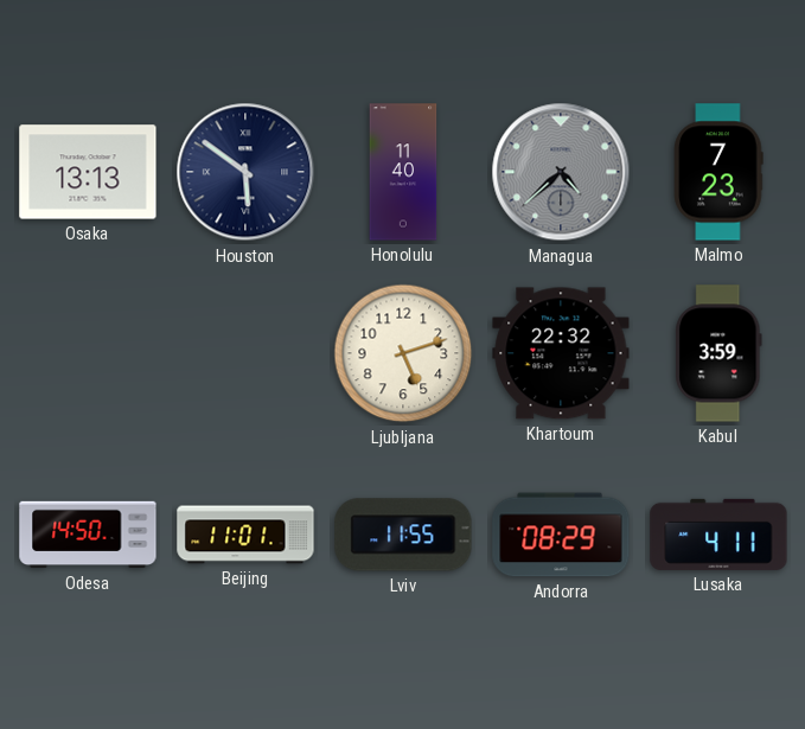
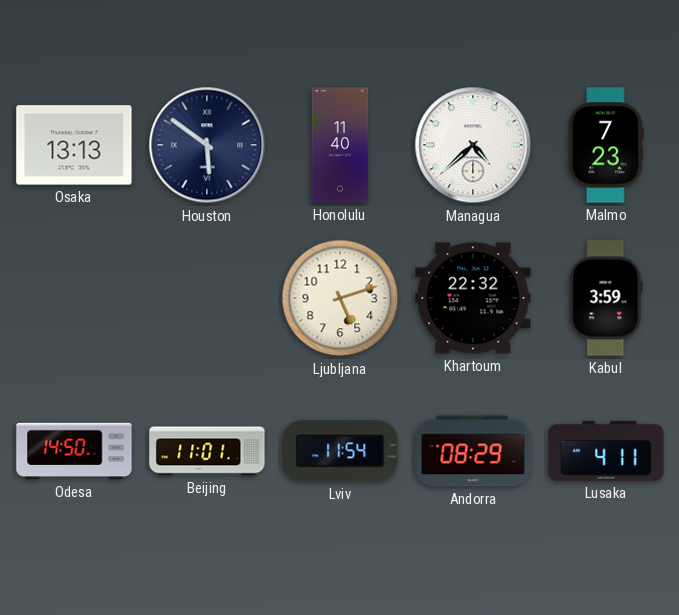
Managua dial: grey -> white (473, 145)
Lviv: 11:55 -> 11:54 (340, 451)
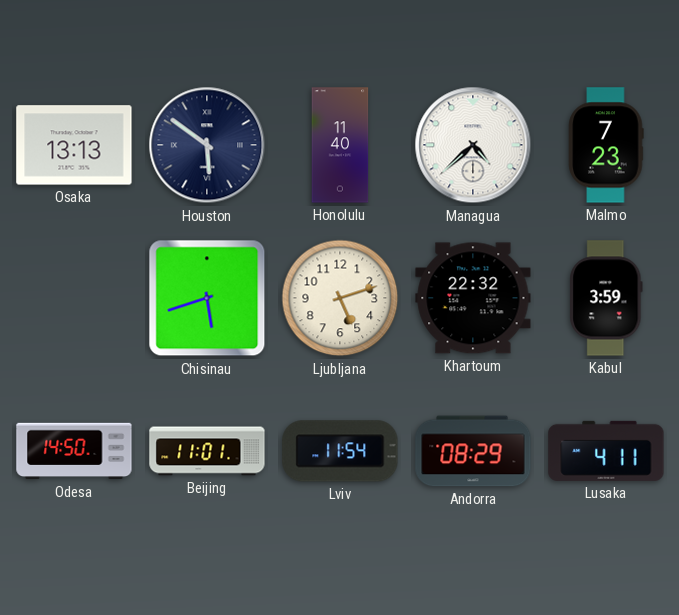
Chisinau: none -> 5:42 (207, 298)
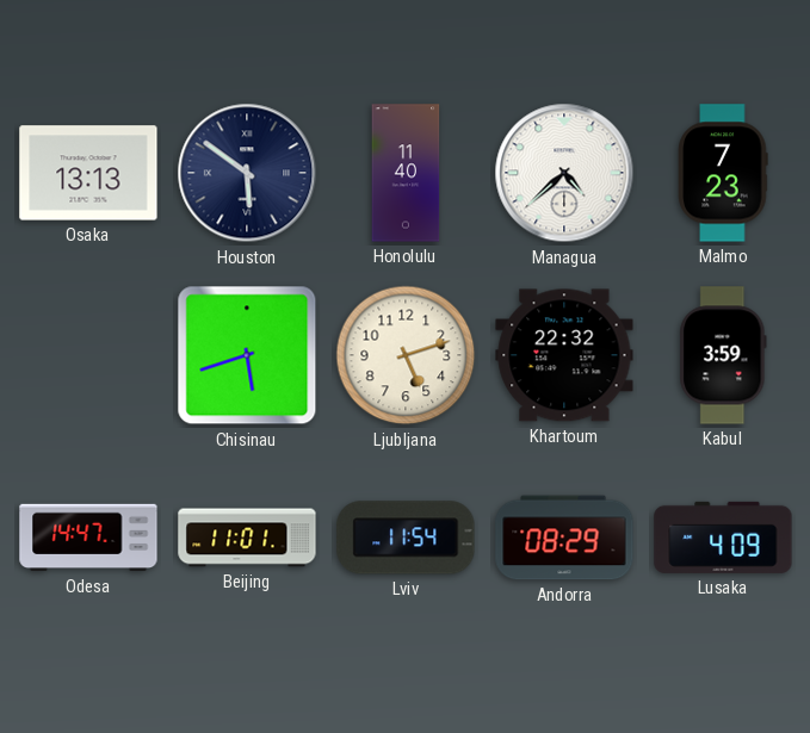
Odesa: 14:50 -> 14:47 (88, 538)
Lusaka: 4:11 -> 4:09 (723, 538)
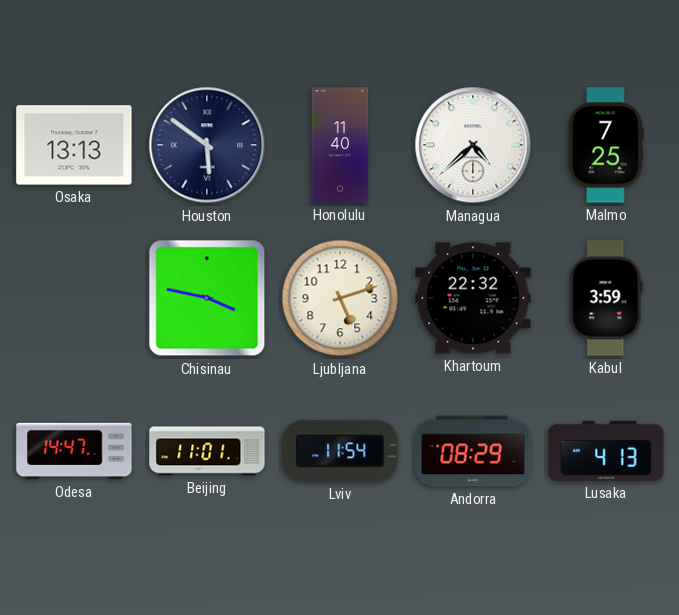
Malmo: 7:23 -> 7:25 (606, 145)
Chisinau: 5:42 -> 3:47 (207, 298)
Lusaka: 4:09 -> 4:13 (606, 451)
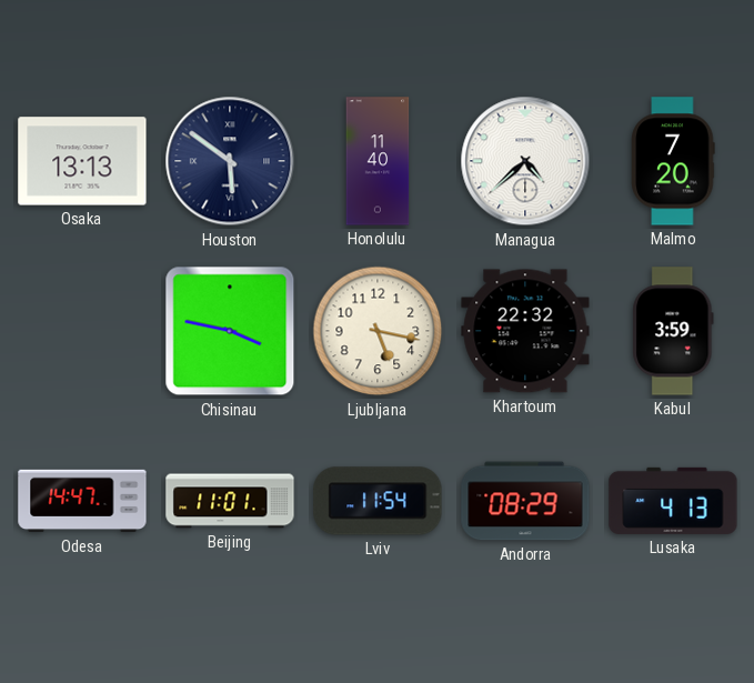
Malmo: 7:25 -> 7:20 (673, 161)
Ljubljana: 5:12 -> 5:17 (378, 331)
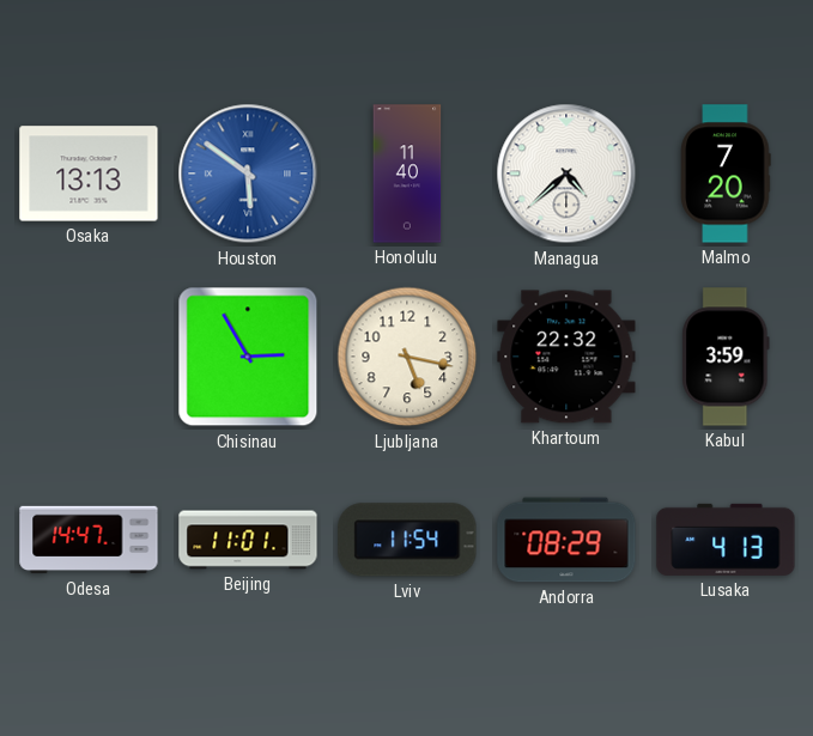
Houston dial: navy -> blue (248, 174)
Chisinau: 3:47 -> 2:55 (248, 357)
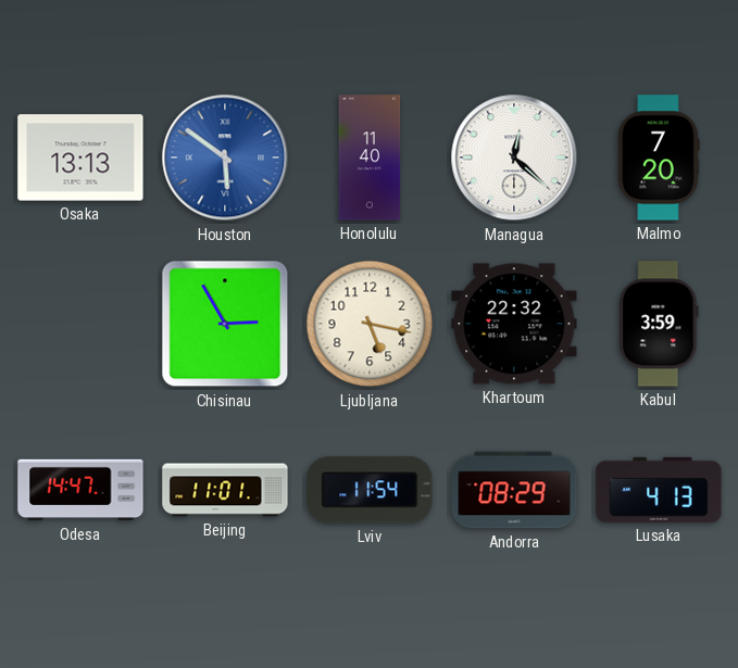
Managua: 4:38 -> 12:22 (514, 157)
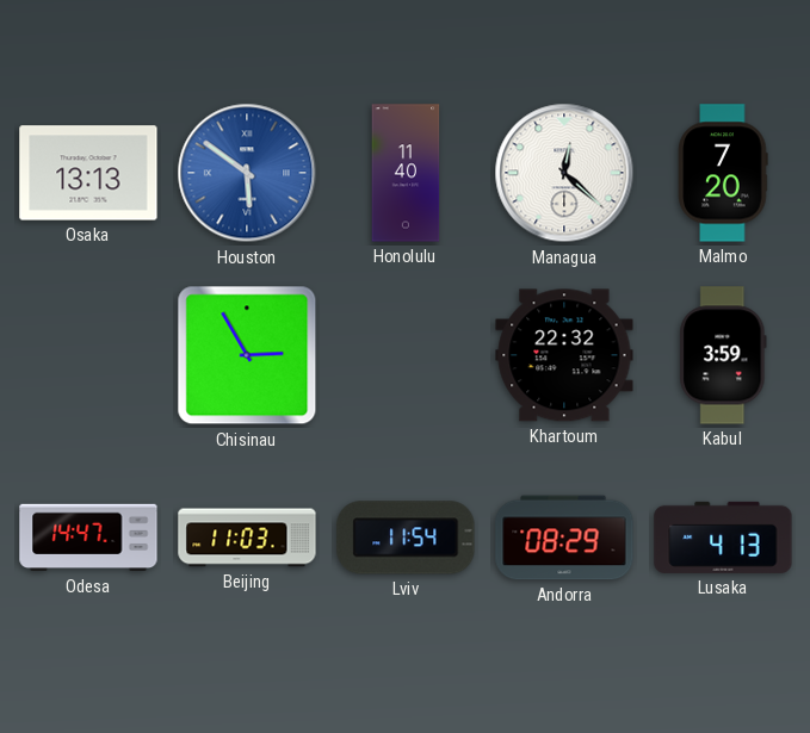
Ljubljana: 5:17 -> none (370, 324)
Beijing: 11:01 -> 11:03 (247, 538)
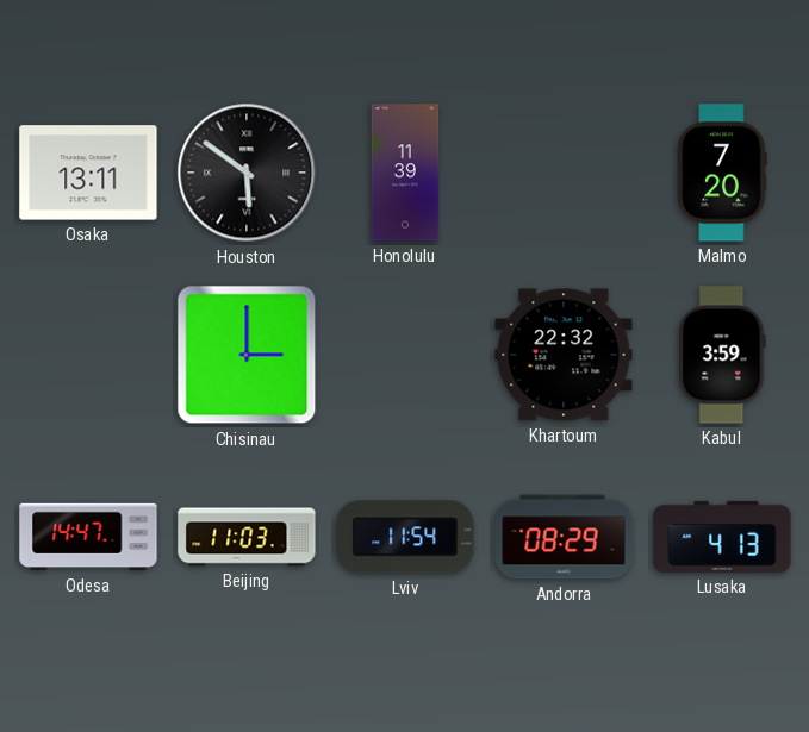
Osaka: 13:13 -> 13:11 (88, 173)
Houston dial: blue -> black (247, 173)
Honolulu: 11:40 -> 11:39 (405, 173)
Managua: 12:22 -> none (564, 173)
Chisinau: 2:55 -> 3:00 (247, 355)
